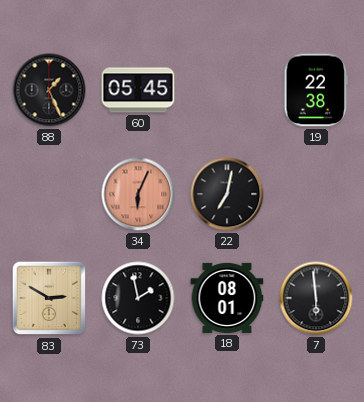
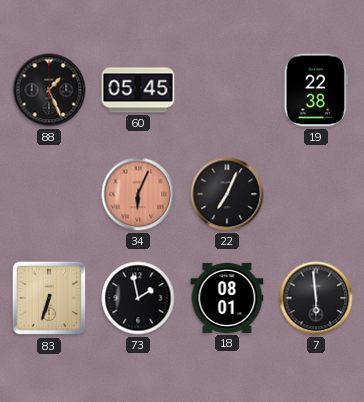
22: 7:02 -> 7:04 (227, 194)
83: 2:50 -> 6:33 (49, 298)
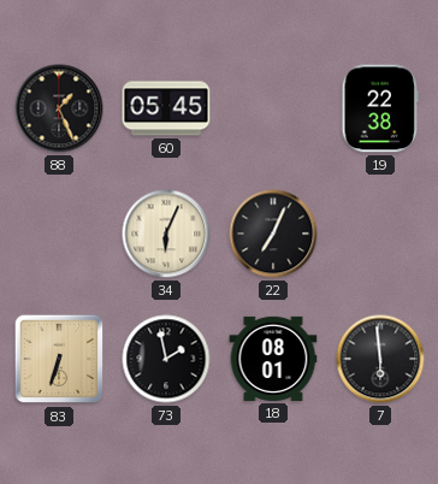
34 dial: salmon -> cream (166, 234)
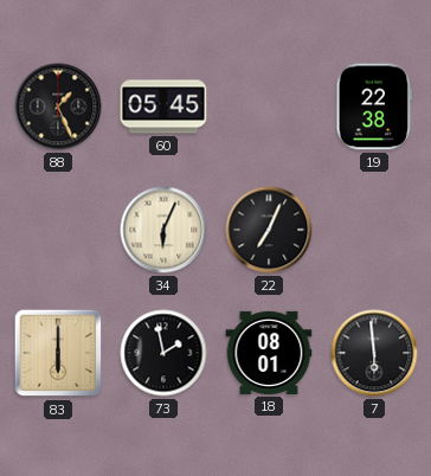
83: 6:33 -> 6:00 (58, 353)
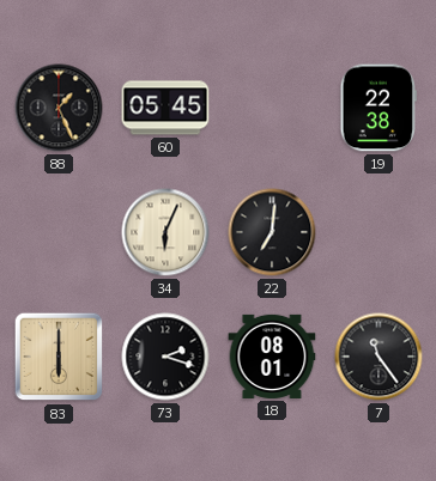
22: 7:04 -> 7:01 (272, 232)
73: 1:58 -> 2:18 (165, 357)
7: 5:59 -> 11:24 (379, 357)
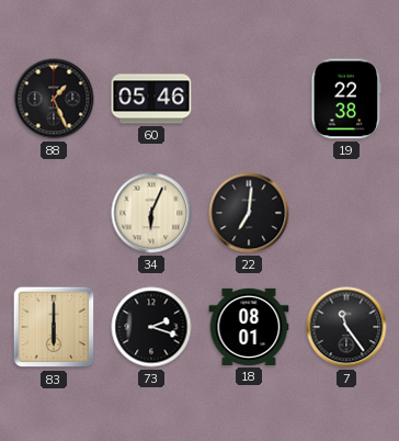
60: 05:45 -> 05:46 (151, 99)
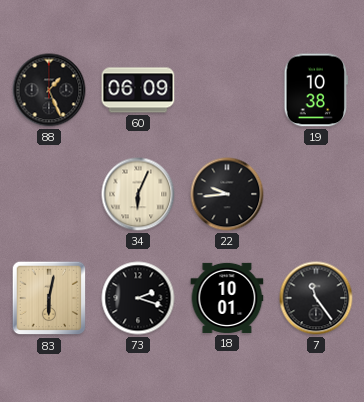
60: 05:46 -> 06:09 (138, 90)
19: 22:38 -> 10:38 (315, 90)
22: 7:01 -> 9:44 (227, 194)
83: 6:00 -> 6:02 (49, 298)
18: 08:01 -> 10:01 (227, 298)
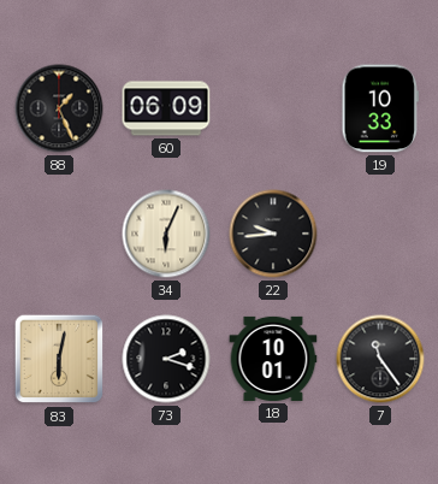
19: 10:38 -> 10:33 (379, 108)
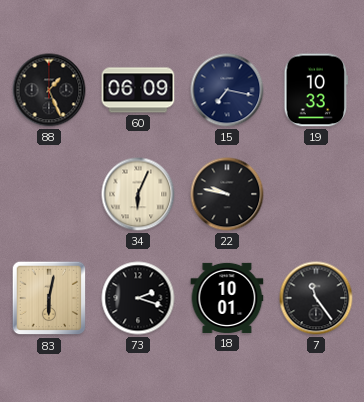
15: none -> 7:17 (227, 90)
22: 9:44 -> 9:47 (227, 194)
